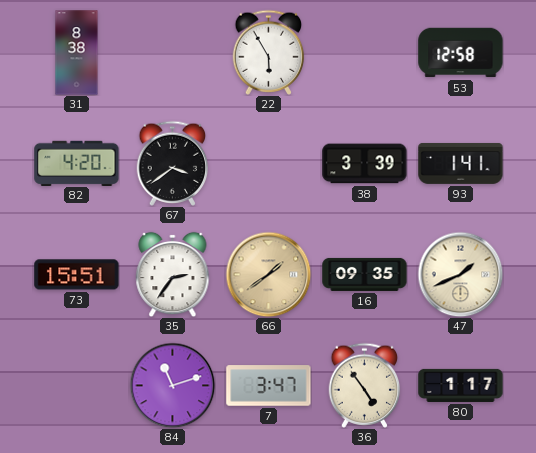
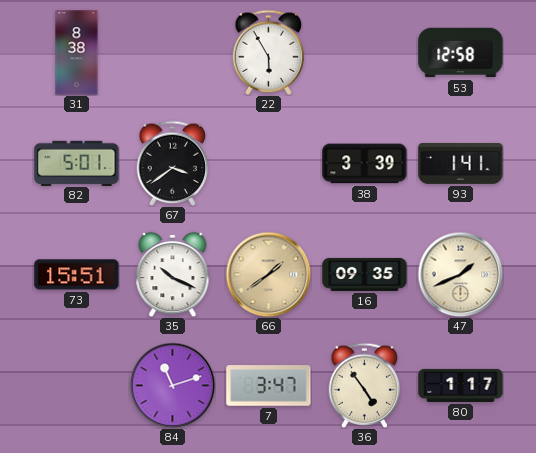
82: 4:20 -> 5:01 (77, 163)
35: 2:36 -> 10:19 (173, 274)
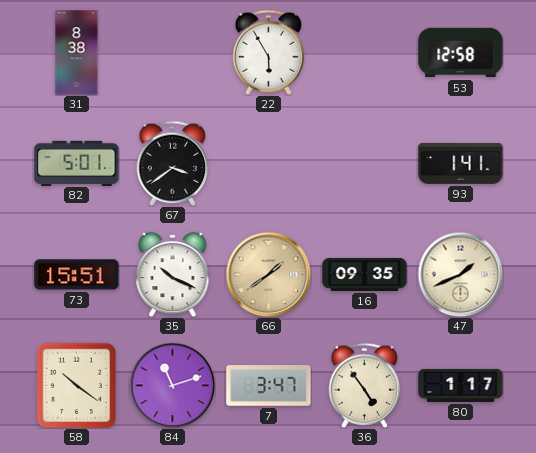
38: 3:39 -> none (365, 164)
58: none -> 10:21 (77, 385)
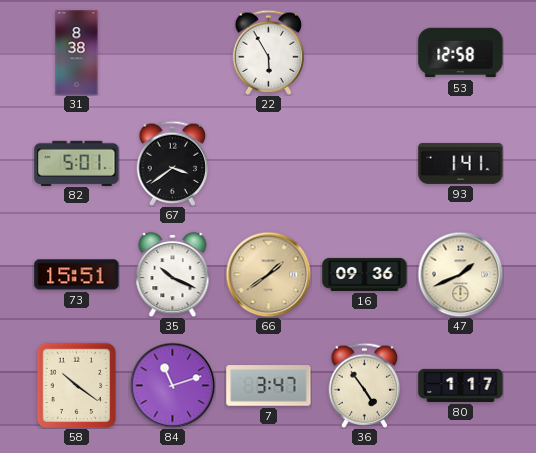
16: 09:35 -> 09:36 (365, 274)
